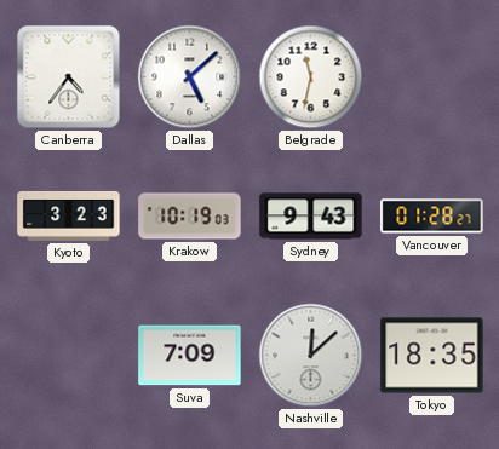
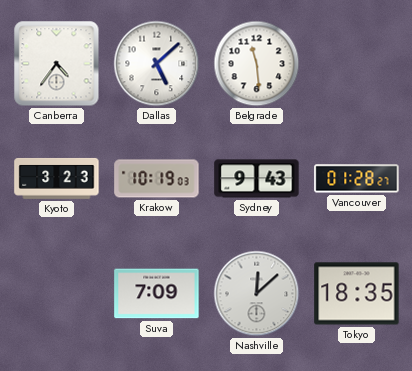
Belgrade: 11:32 -> 11:29 (257, 64)
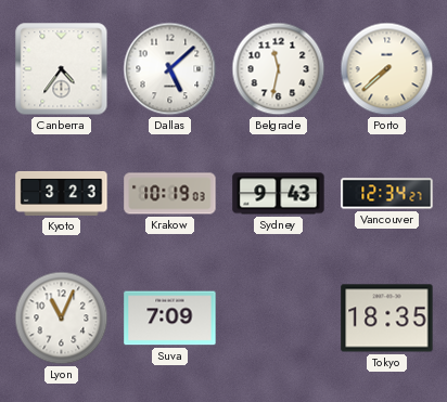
Belgrade: 11:29 -> 11:32 (279, 69)
Porto: none -> 7:38 (387, 69)
Vancouver: 01:28 -> 12:34 (387, 194)
Lyon: none -> 11:04 (62, 319)
Nashville: 12:08 -> none (257, 294)
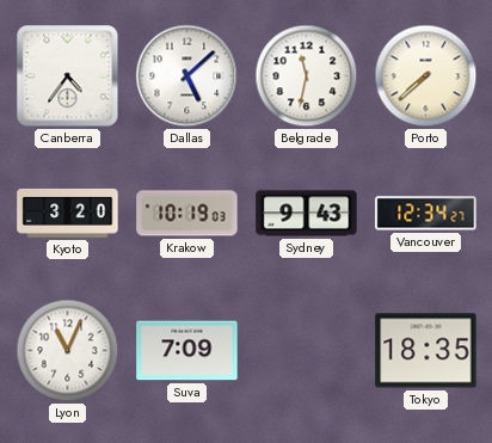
Kyoto: 3:23 -> 3:20 (68, 214)
